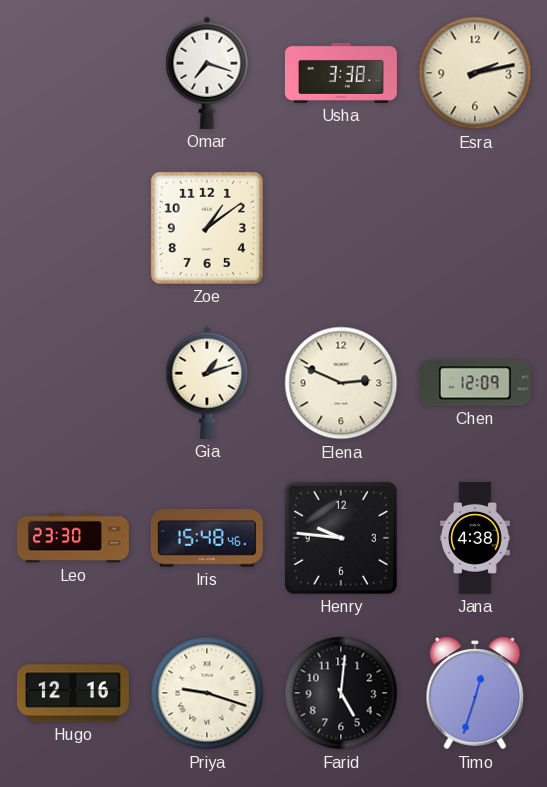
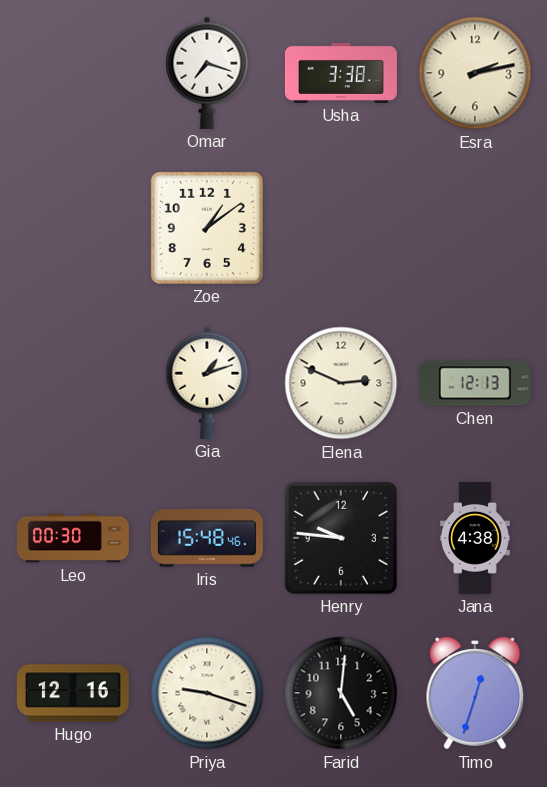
Chen: 12:09 -> 12:13 (475, 383)
Leo: 23:30 -> 00:30 (73, 538)
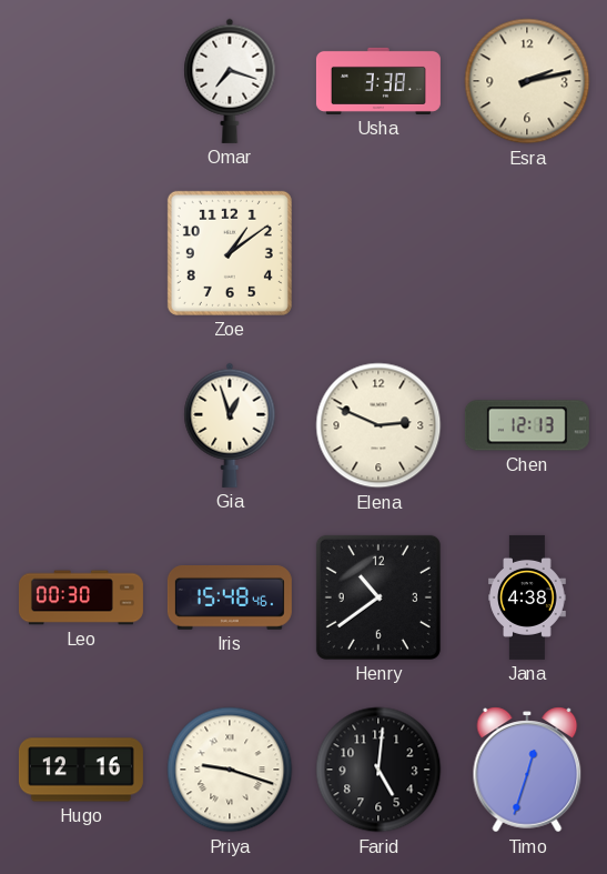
Gia: 1:12 -> 12:57 (230, 425)
Henry: 9:46 -> 10:39 (378, 597)
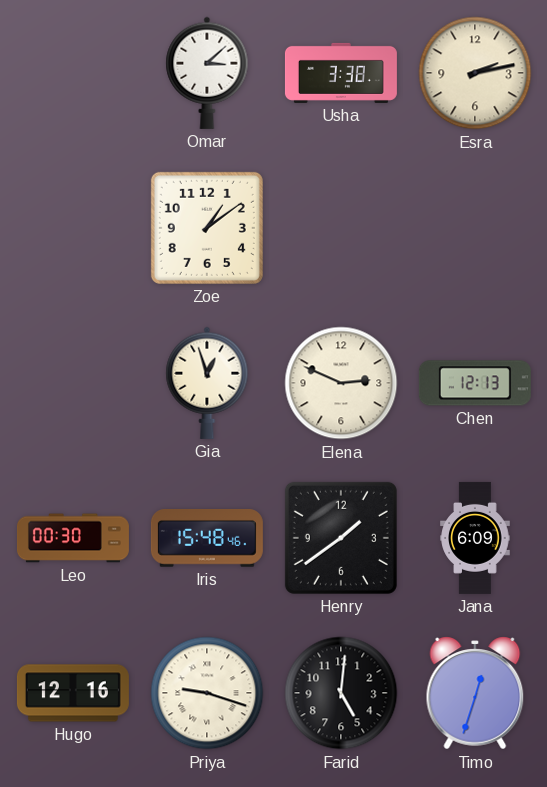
Omar: 7:18 -> 3:08 (207, 73)
Henry: 10:39 -> 1:39 (341, 538)
Jana: 4:38 -> 6:09 (475, 538)
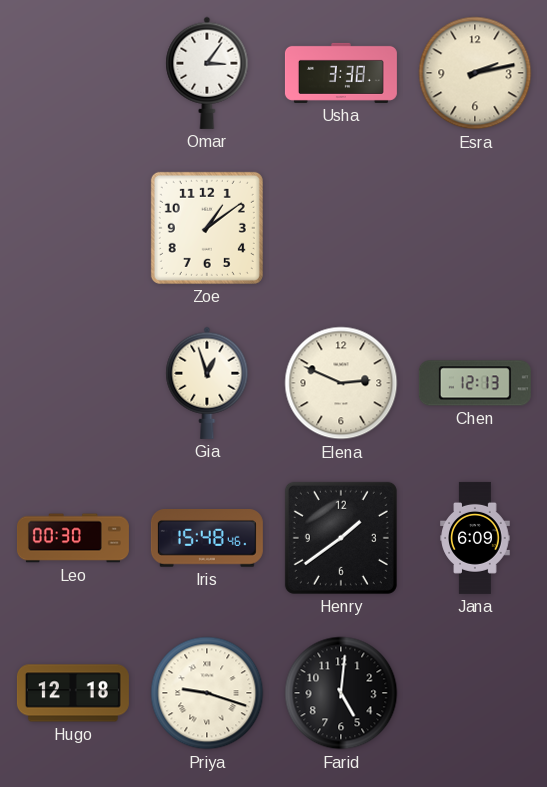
Omar: 3:08 -> 3:06 (207, 73)
Hugo: 12:16 -> 12:18 (73, 693)
Timo: 12:33 -> none (475, 693)
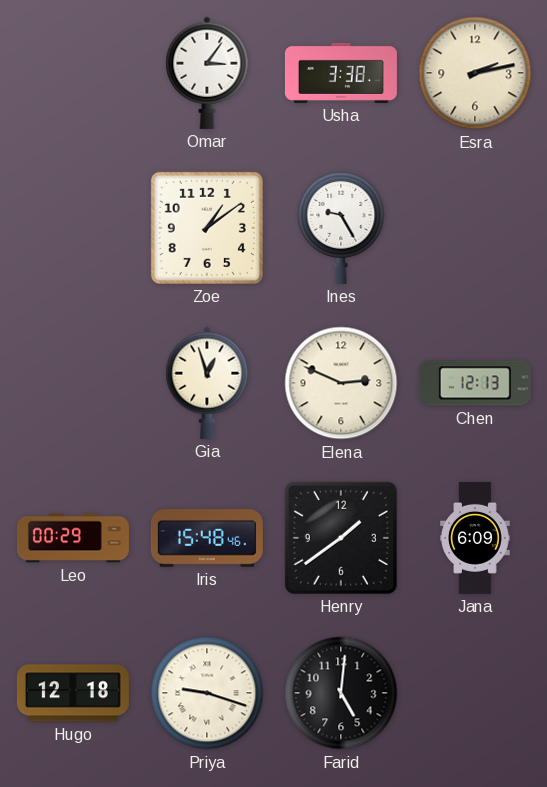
Ines: none -> 9:25 (341, 227)
Leo: 00:30 -> 00:29 (73, 538)
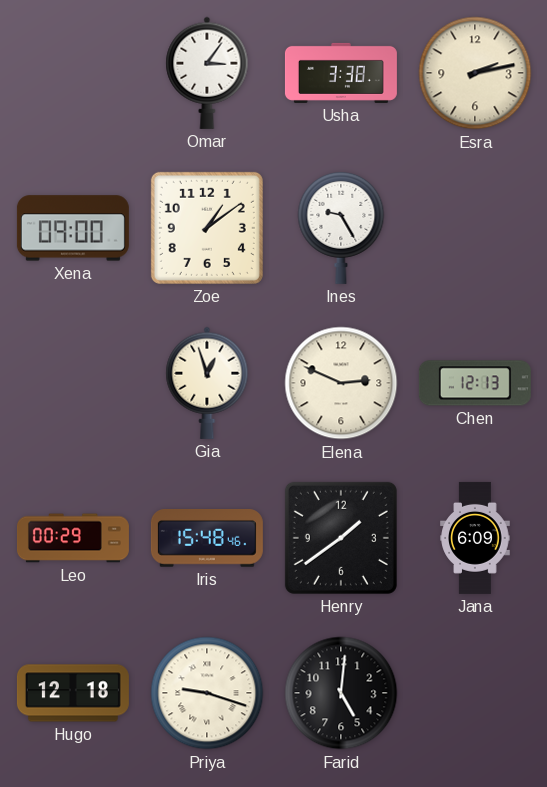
Xena: none -> 09:00 (73, 228)
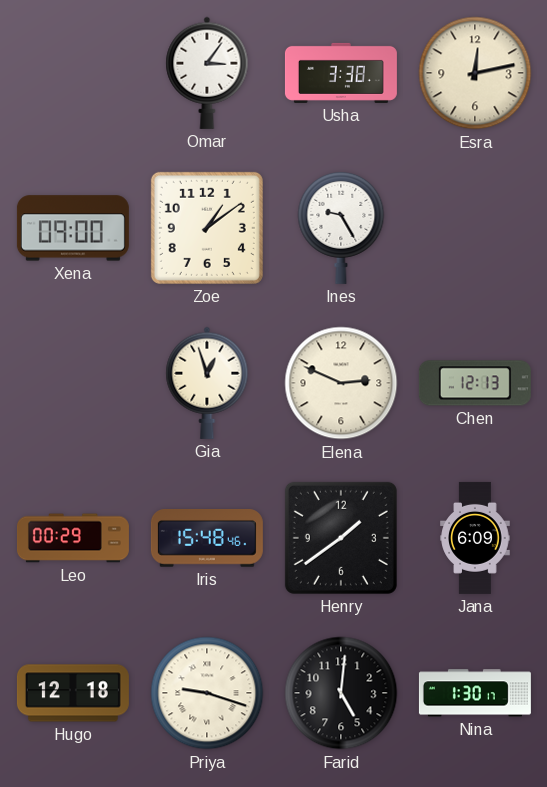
Esra: 2:13 -> 12:13 (475, 73)
Nina: none -> 1:30 (475, 693)
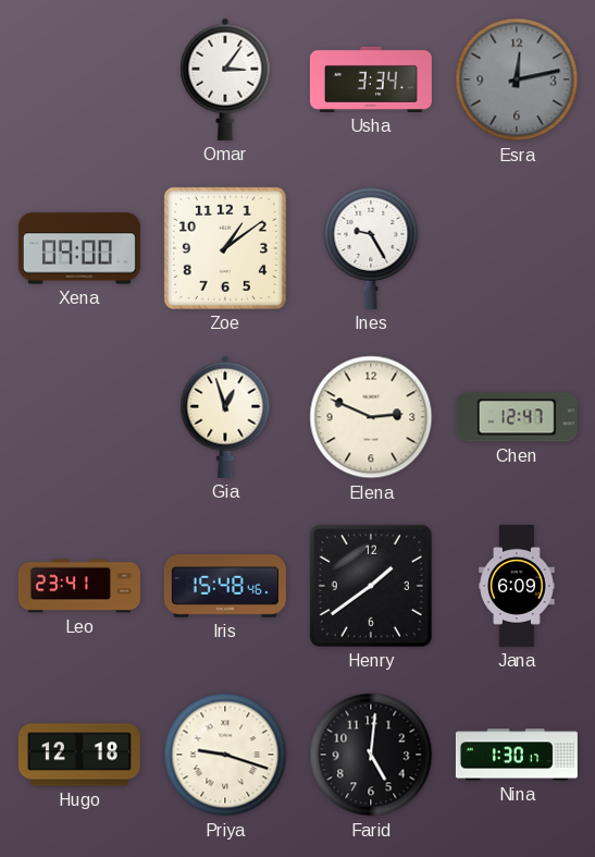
Usha: 3:38 -> 3:34 (371, 79)
Esra dial: cream -> grey (517, 79)
Chen: 12:13 -> 12:47 (517, 417)
Leo: 00:29 -> 23:41 (79, 586)
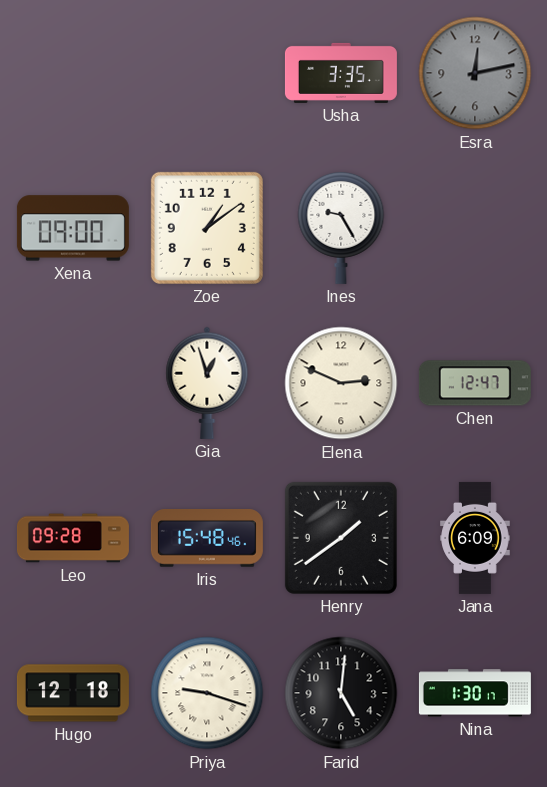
Omar: 3:06 -> none (225, 79)
Usha: 3:34 -> 3:35 (341, 73)
Leo: 23:41 -> 09:28 (73, 538)
